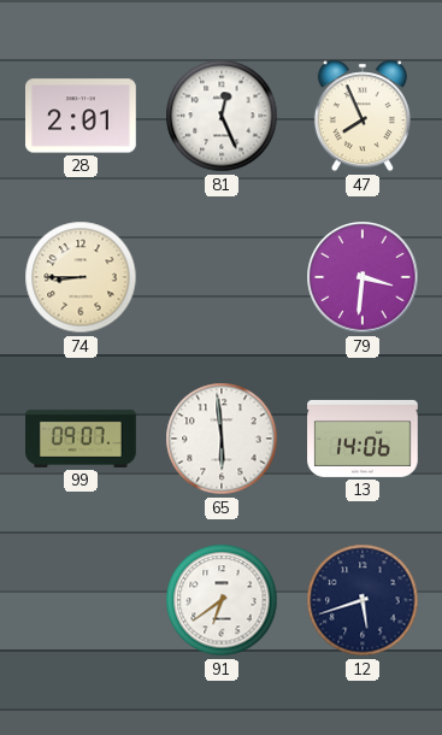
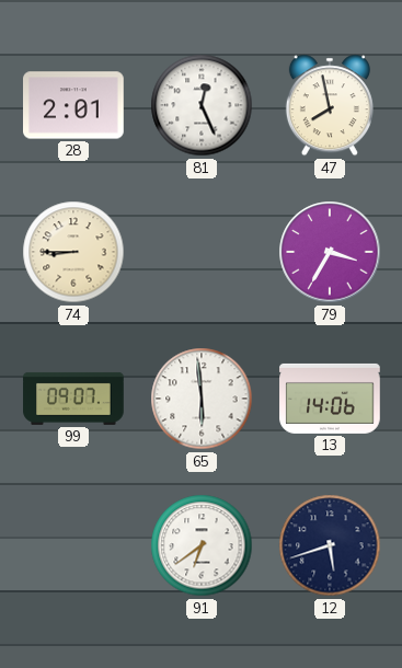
47: 7:56 -> 7:58 (330, 105)
79: 3:31 -> 3:35 (330, 252)
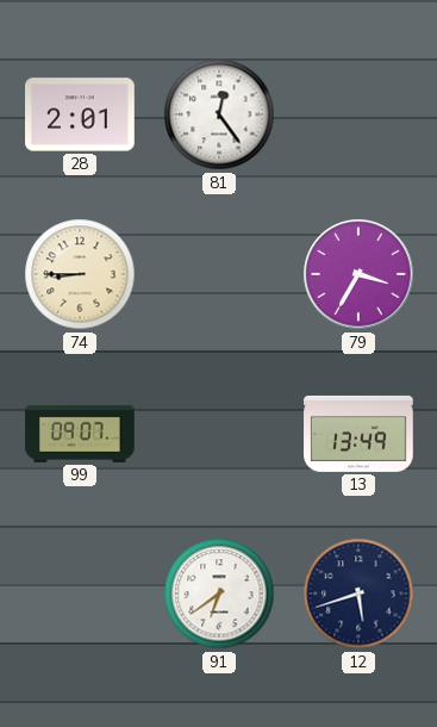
81: 12:26 -> 12:24 (219, 114)
47: 7:58 -> none (330, 105)
65: 5:59 -> none (202, 399)
13: 14:06 -> 13:49 (358, 434)
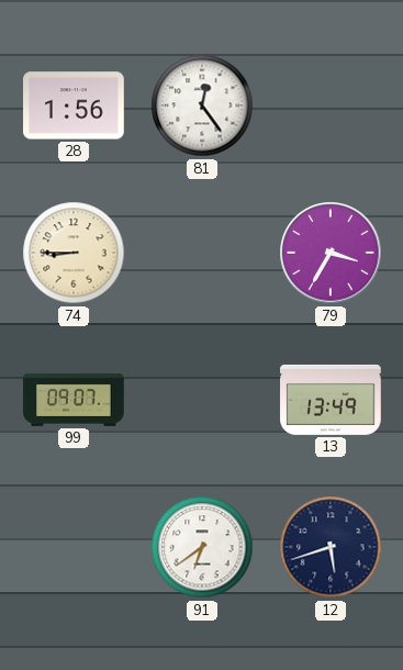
28: 2:01 -> 1:56 (74, 105)
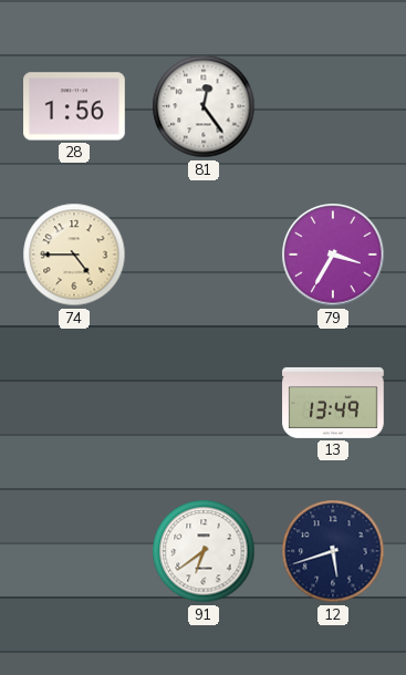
74: 8:45 -> 4:45 (74, 255)
99: 09:07 -> none (74, 400)
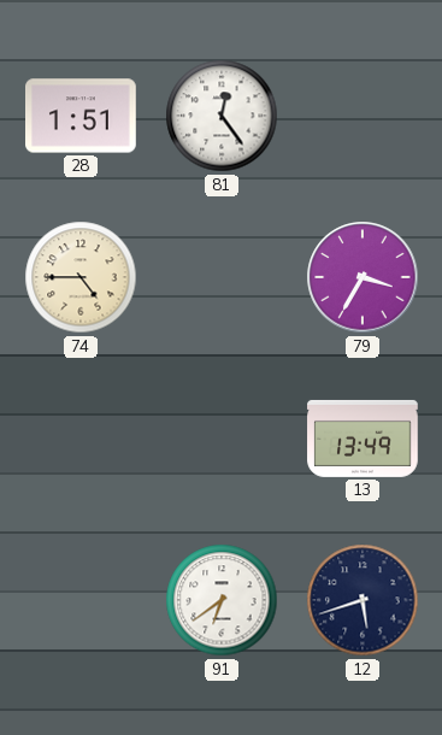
28: 1:56 -> 1:51 (81, 116)
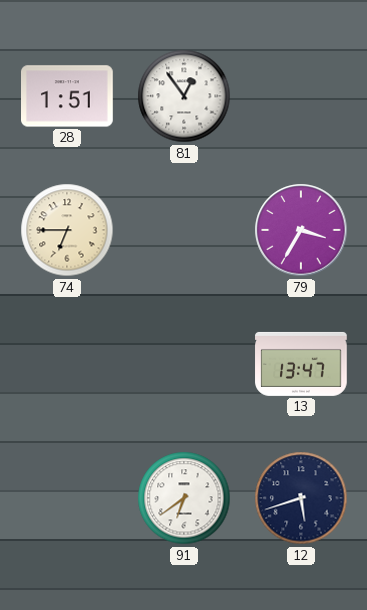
81: 12:24 -> 12:54 (184, 96)
74: 4:45 -> 6:45 (67, 230)
13: 13:49 -> 13:47 (301, 364)
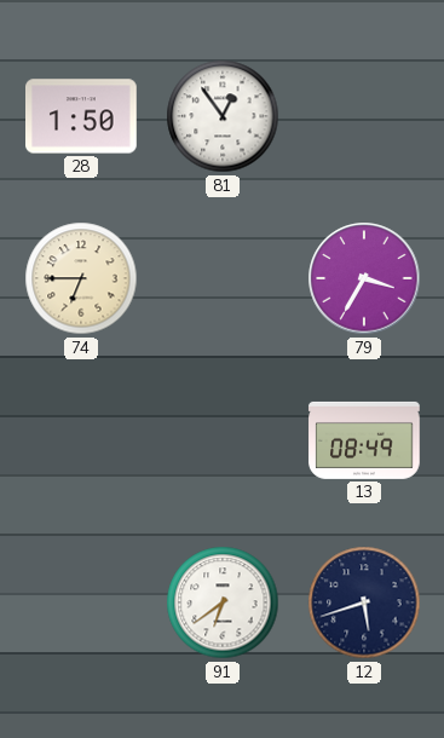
28: 1:51 -> 1:50 (81, 116)
13: 13:47 -> 08:49 (364, 440)
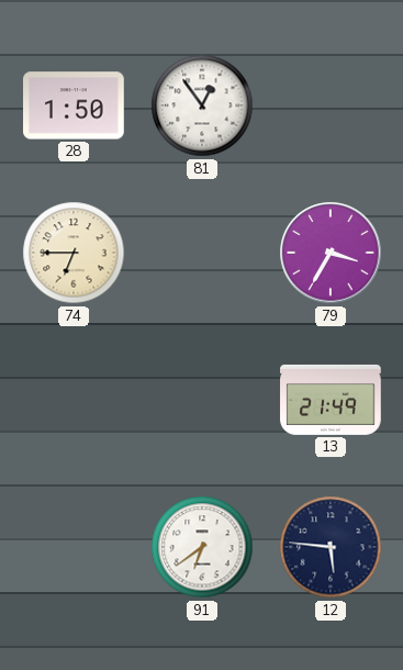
13: 08:49 -> 21:49 (331, 400)
12: 5:42 -> 5:46 (331, 547)
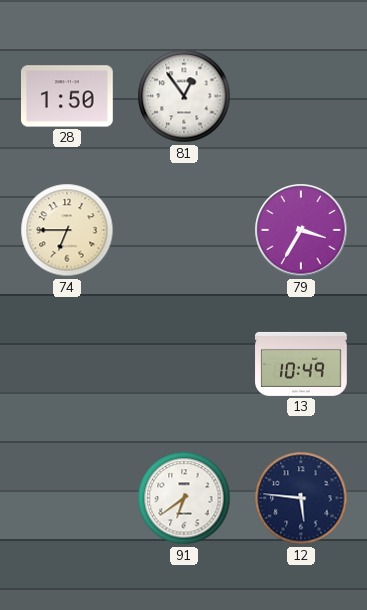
13: 21:49 -> 10:49 (301, 364)
